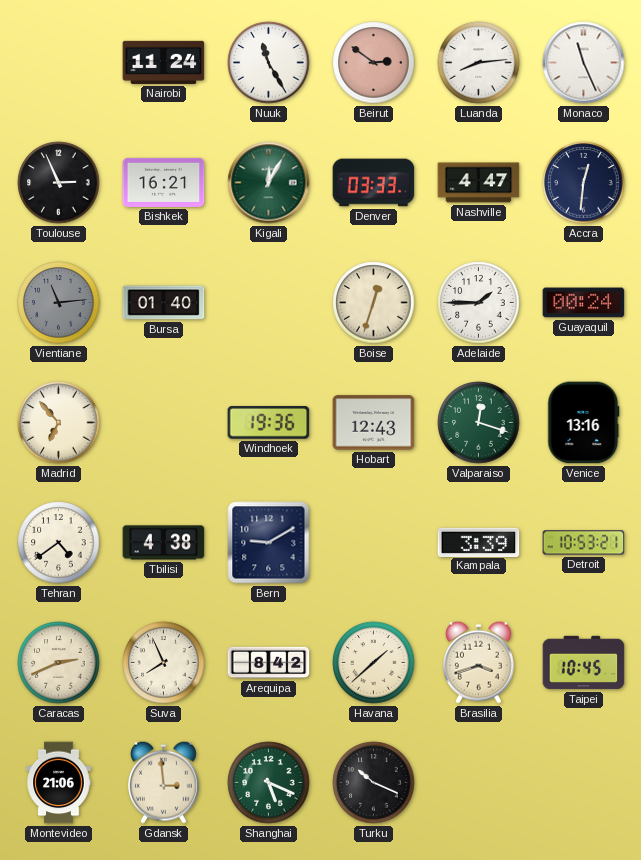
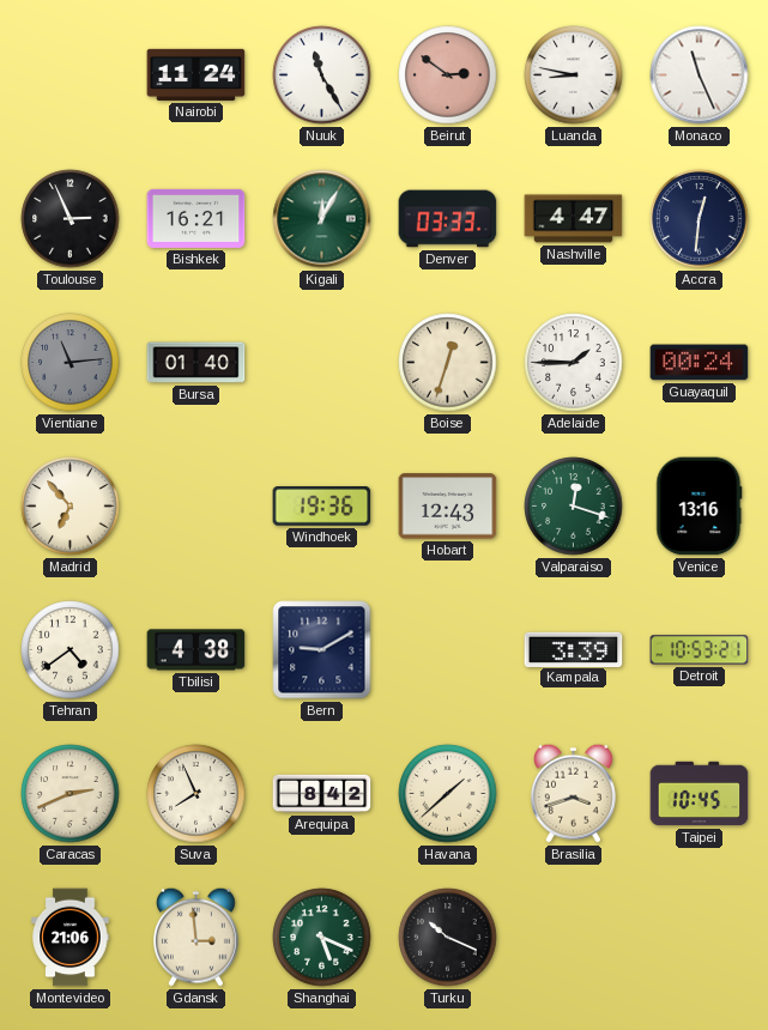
Luanda: 8:14 -> 8:47 (574, 75)
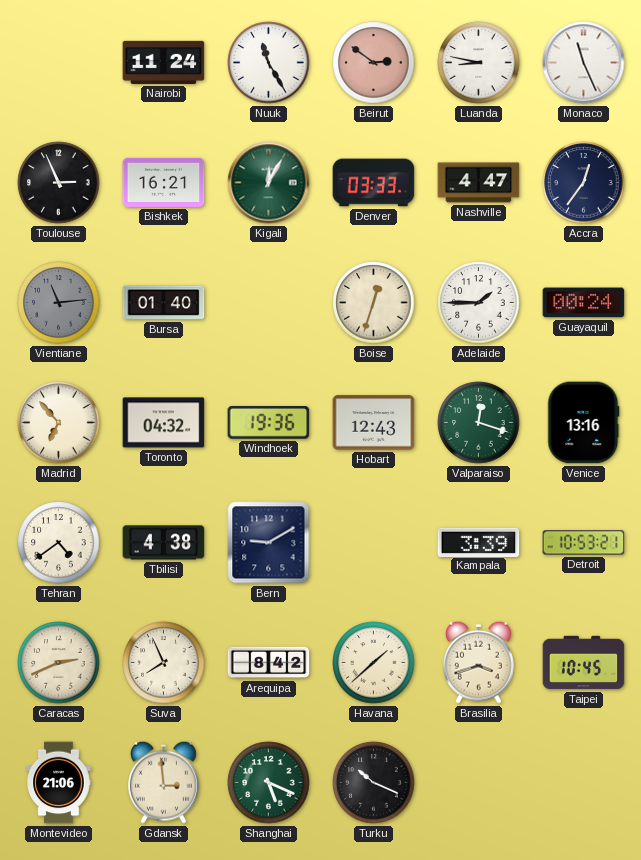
Accra: 12:31 -> 12:36 (584, 183)
Toronto: none -> 04:32 (164, 423)
